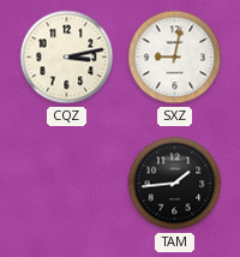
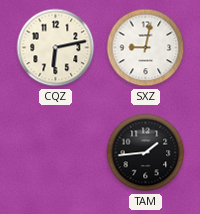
CQZ: 3:13 -> 6:13 (56, 48)
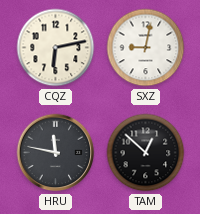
HRU: none -> 11:47 (56, 153)
TAM: 1:44 -> 12:52 (146, 153)
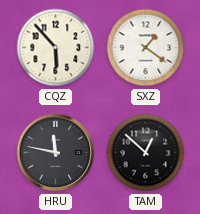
CQZ: 6:13 -> 5:53 (56, 48)
SXZ: 9:02 -> 1:21 (146, 48)
